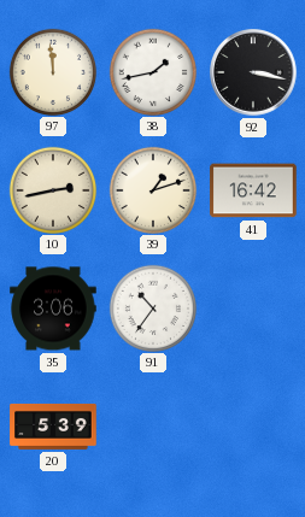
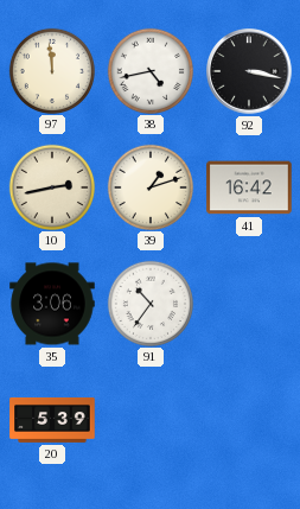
38: 1:43 -> 4:43 (149, 70)
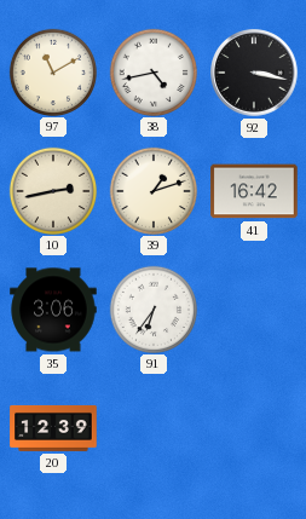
97: 11:59 -> 11:10 (52, 71)
91: 10:36 -> 6:36 (152, 308)
20: 5:39 -> 12:39 (53, 428)
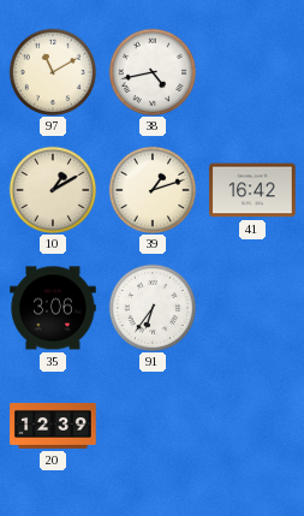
92: 3:17 -> none (254, 73)
10: 2:43 -> 1:10 (52, 189)
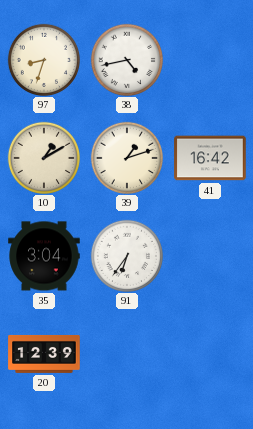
97: 11:10 -> 8:33 (43, 59)
35: 3:06 -> 3:04 (44, 256)
